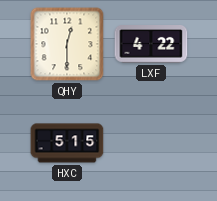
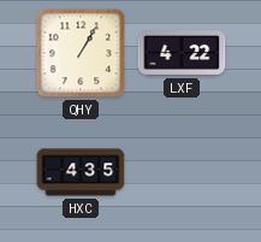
QHY: 12:30 -> 1:05 (81, 53)
HXC: 5:15 -> 4:35 (81, 172)
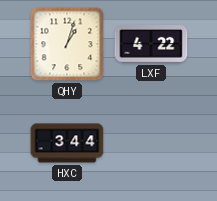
QHY: 1:05 -> 1:03 (67, 44)
HXC: 4:35 -> 3:44 (67, 143)
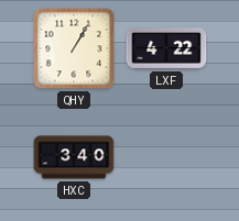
QHY: 1:03 -> 1:05 (74, 48)
HXC: 3:44 -> 3:40 (74, 157)
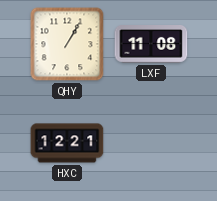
LXF: 4:22 -> 11:08 (151, 45)
HXC: 3:40 -> 12:21 (67, 143)
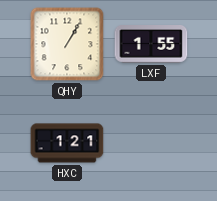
LXF: 11:08 -> 1:55 (151, 45)
HXC: 12:21 -> 1:21 (67, 143)
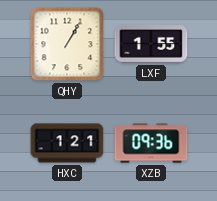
XZB: none -> 09:36 (151, 143)
